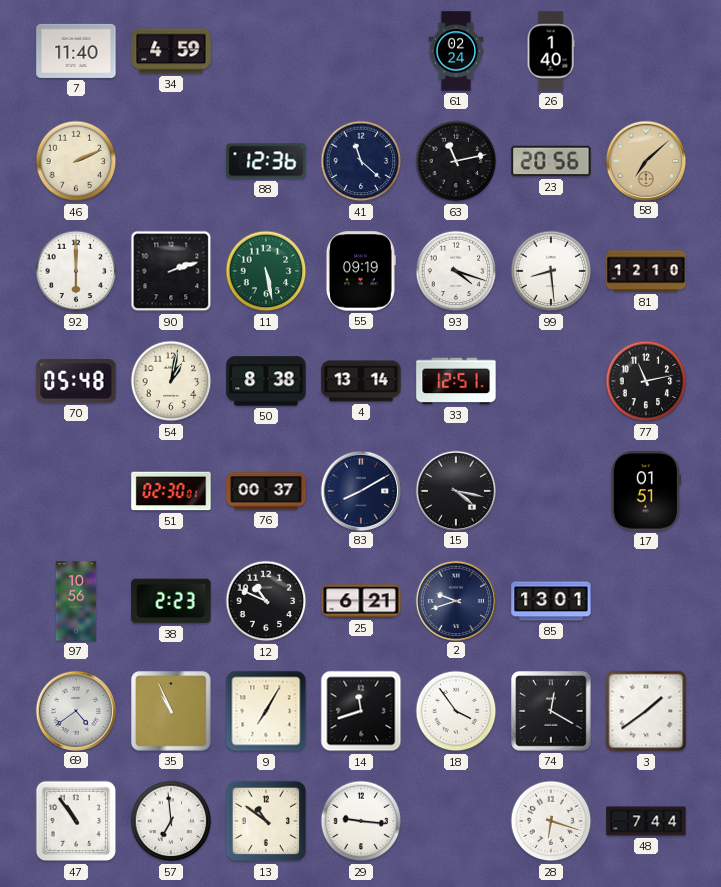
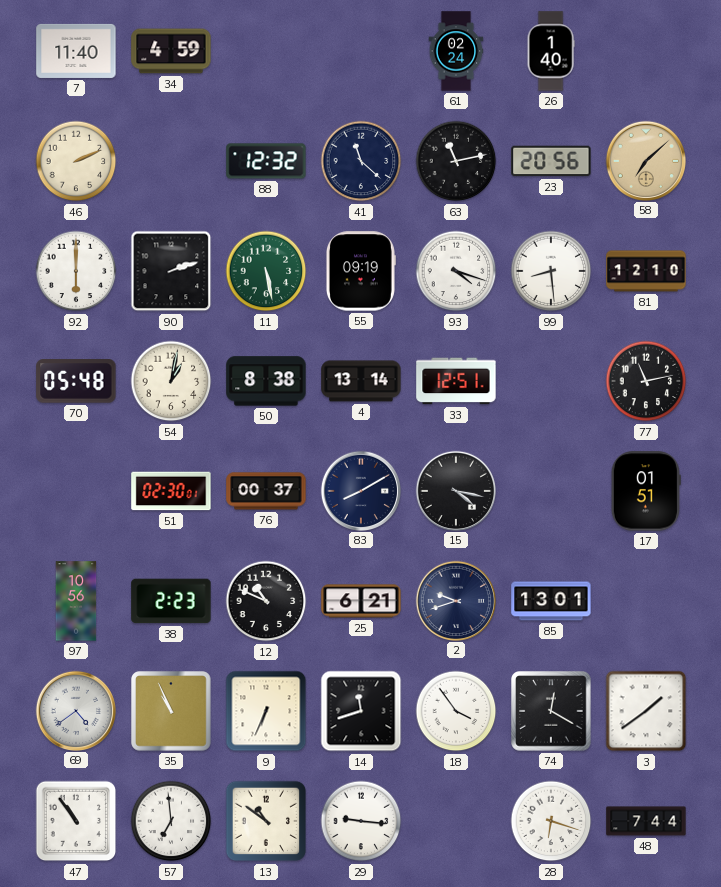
88: 12:36 -> 12:32 (266, 161)
9: 7:05 -> 6:34 (266, 711)
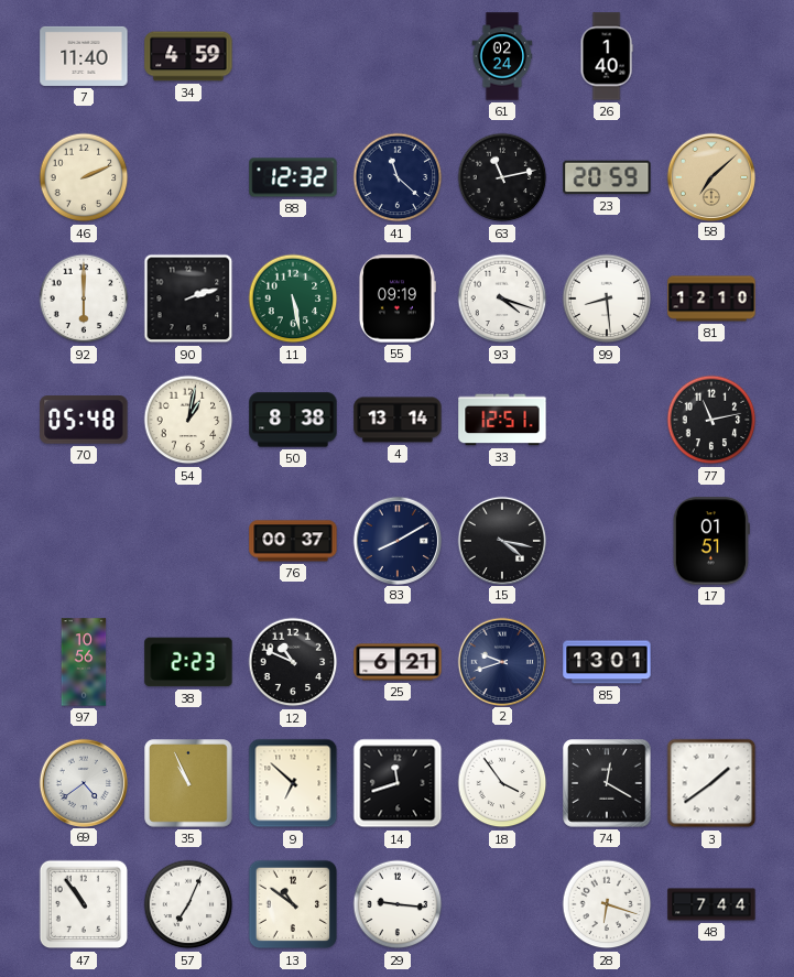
23: 20:56 -> 20:59 (607, 177)
51: 02:30 -> none (171, 491)
9: 6:34 -> 6:52 (293, 783)
57: 6:59 -> 7:04 (188, 904)
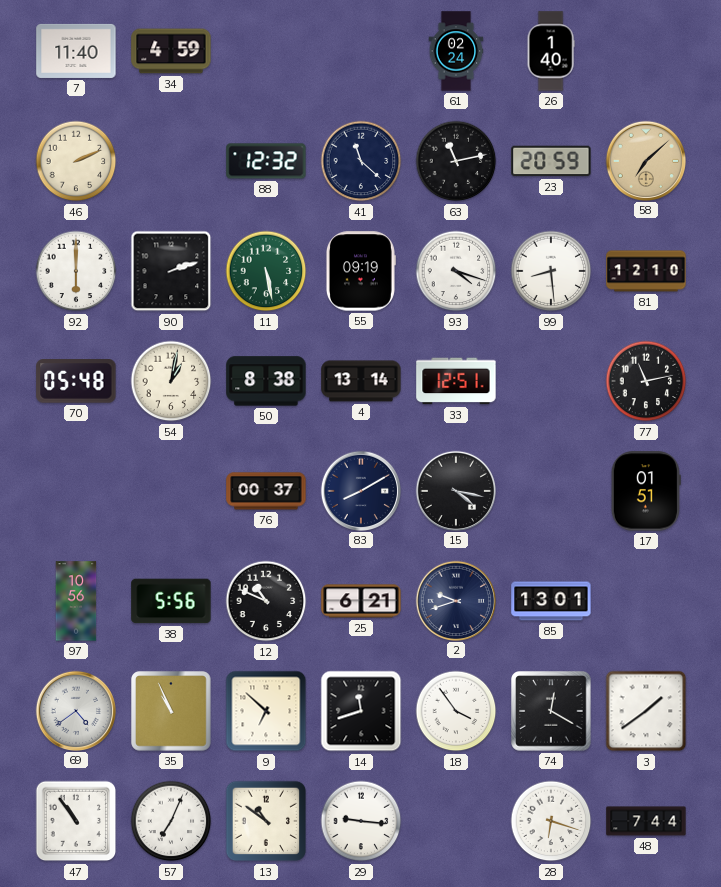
38: 2:23 -> 5:56 (171, 601)
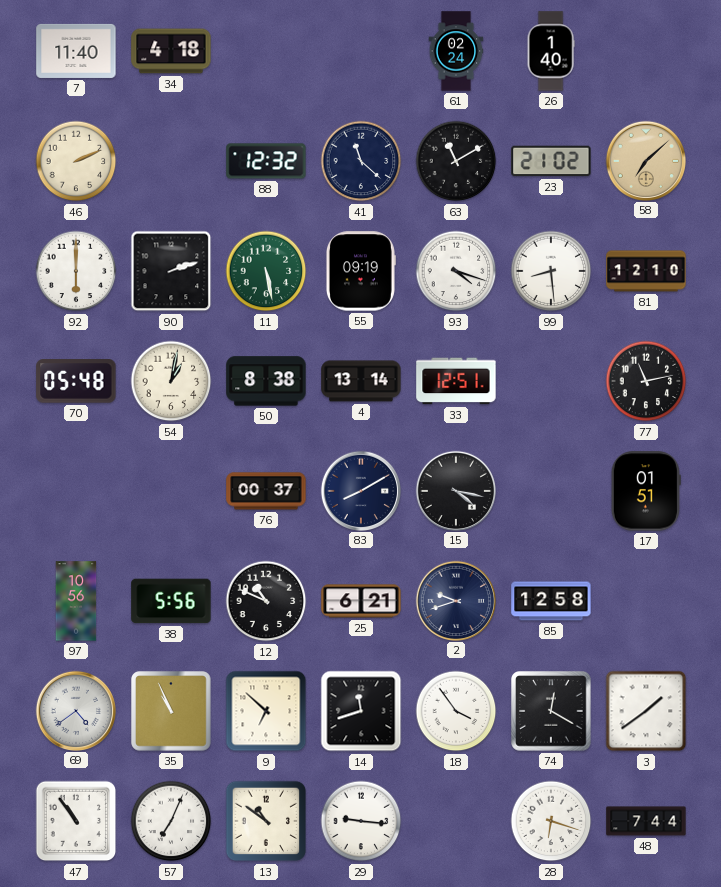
34: 4:59 -> 4:18 (171, 51)
63: 11:13 -> 11:10 (456, 161)
23: 20:59 -> 21:02 (551, 161)
85: 13:01 -> 12:58 (551, 601)
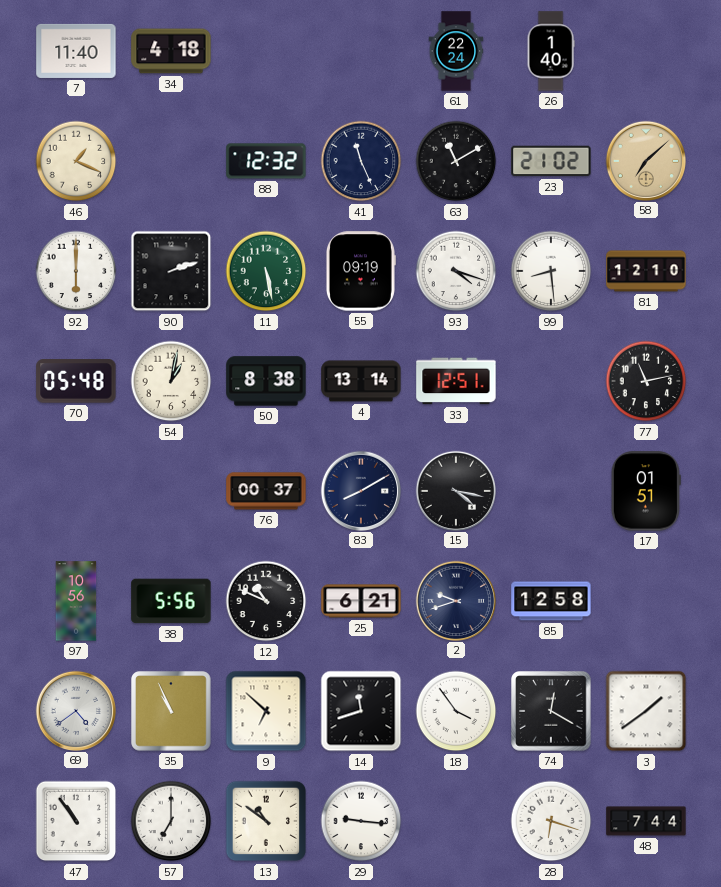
61: 02:24 -> 22:24 (456, 51)
46: 2:11 -> 1:19 (76, 161)
41: 11:22 -> 11:26 (361, 161)
57: 7:04 -> 7:00 (171, 821)
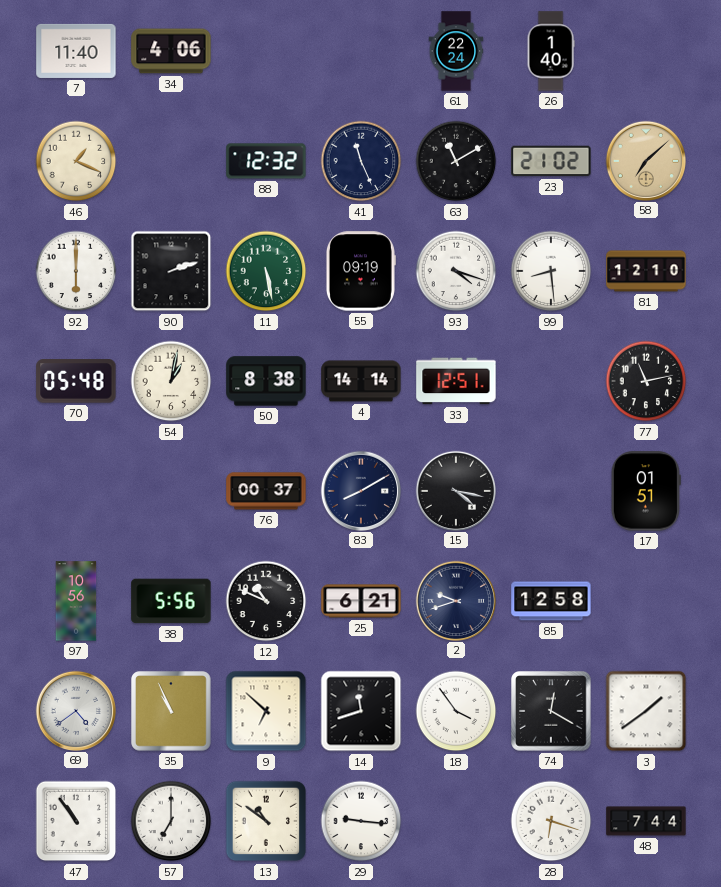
34: 4:18 -> 4:06 (171, 51)
4: 13:14 -> 14:14 (361, 381)
